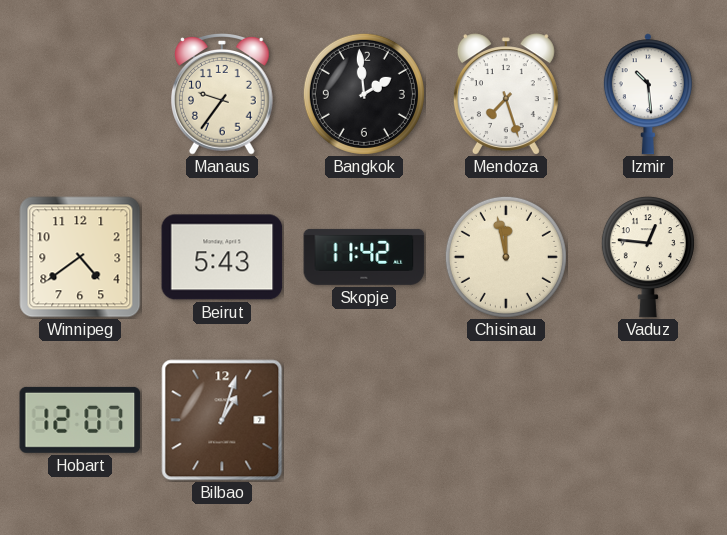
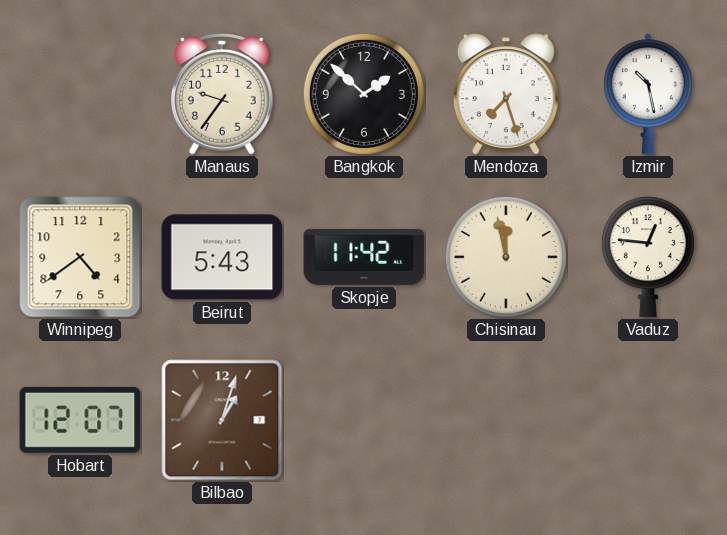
Bangkok: 1:59 -> 1:52 (364, 94)
Izmir: 10:29 -> 10:28 (648, 94)
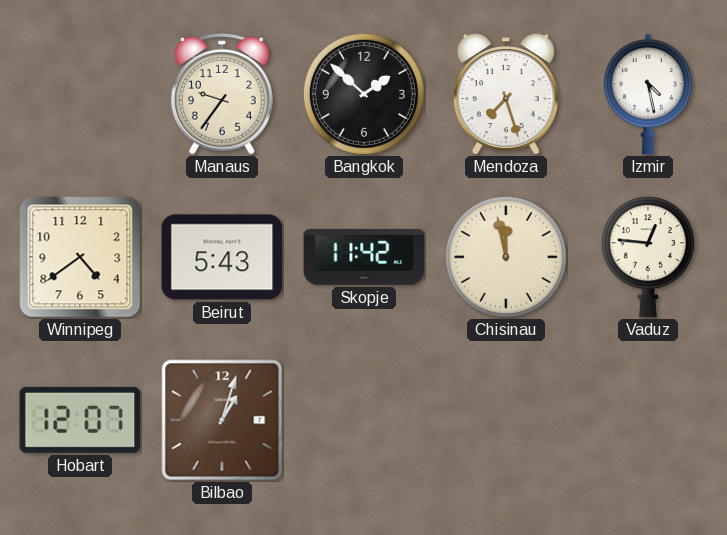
Izmir: 10:28 -> 4:28 (648, 94)
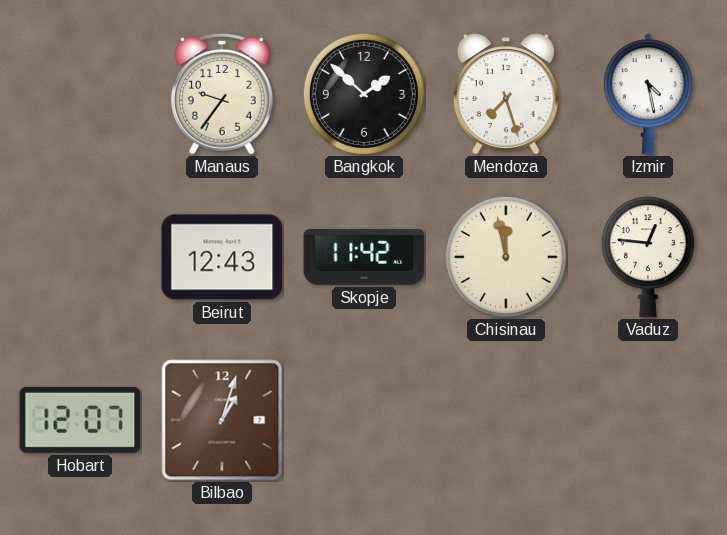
Winnipeg: 4:39 -> none (80, 257)
Beirut: 5:43 -> 12:43 (222, 257)
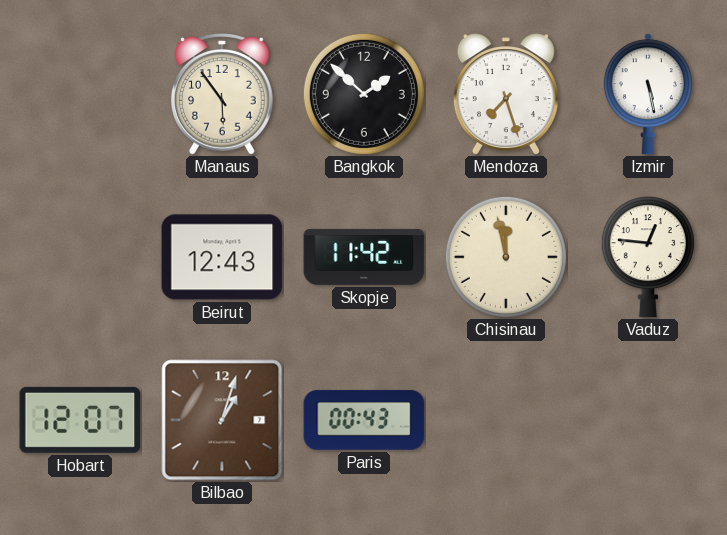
Manaus: 9:36 -> 5:54 (223, 94)
Izmir: 4:28 -> 5:28 (648, 94)
Paris: none -> 00:43 (364, 420)
